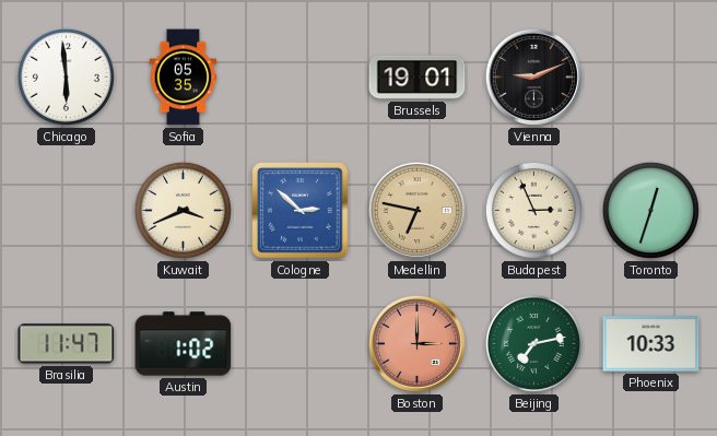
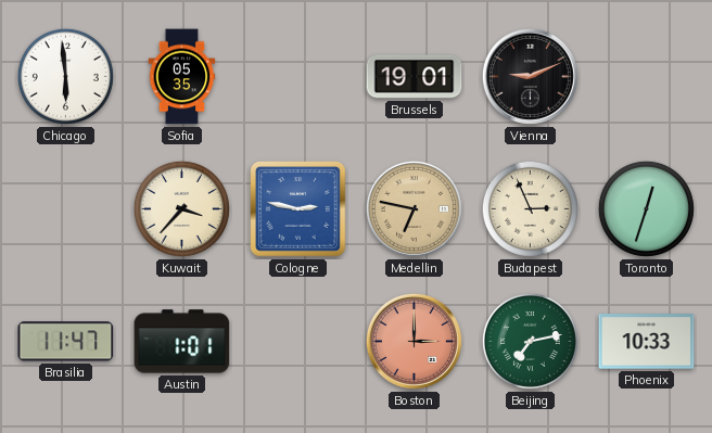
Kuwait: 3:41 -> 3:37 (181, 208)
Cologne: 2:52 -> 2:47 (298, 209)
Austin: 1:02 -> 1:01 (182, 342)
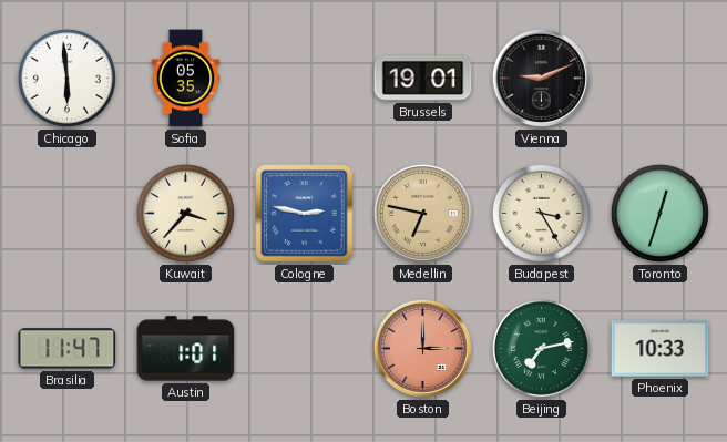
Budapest: 2:56 -> 3:25 (541, 213)
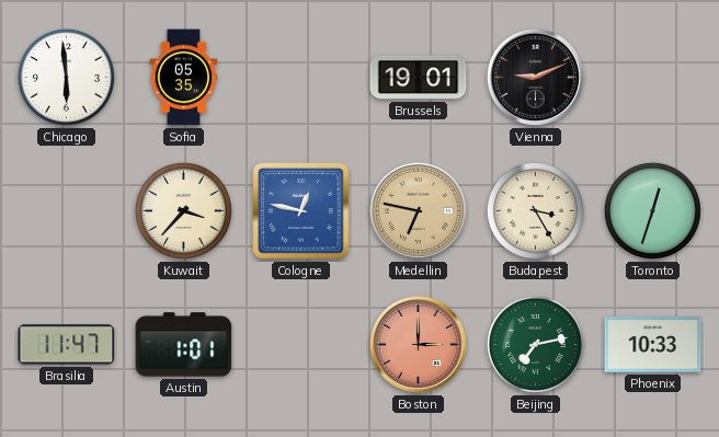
Cologne: 2:47 -> 12:47 (301, 211)
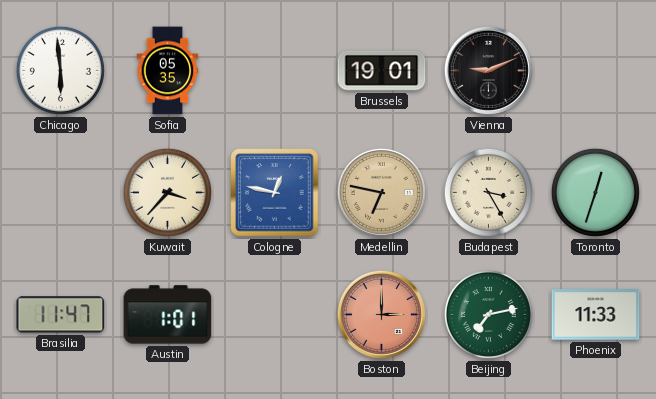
Phoenix: 10:33 -> 11:33 (596, 315)
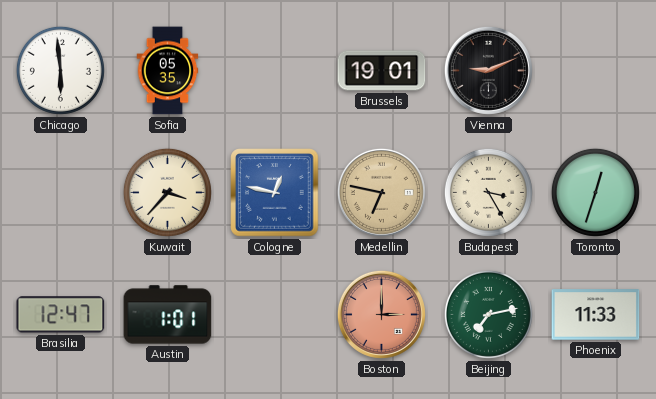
Brasilia: 11:47 -> 12:47 (61, 315)
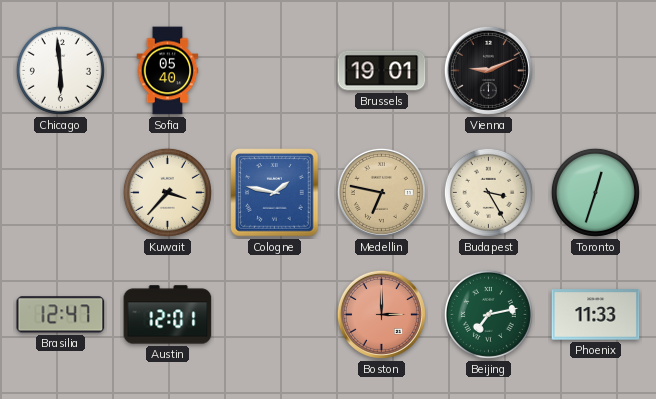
Sofia: 05:35 -> 05:40 (168, 71)
Cologne: 12:47 -> 1:47 (275, 193)
Austin: 1:01 -> 12:01 (168, 315)
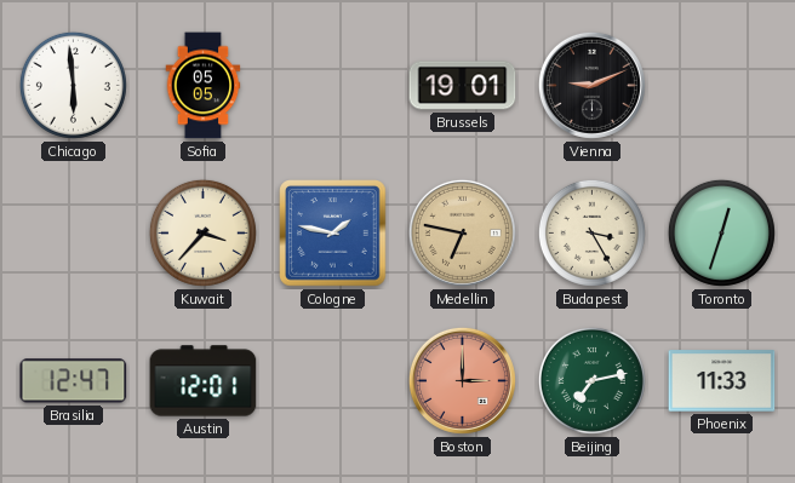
Sofia: 05:40 -> 05:05 (204, 86)
